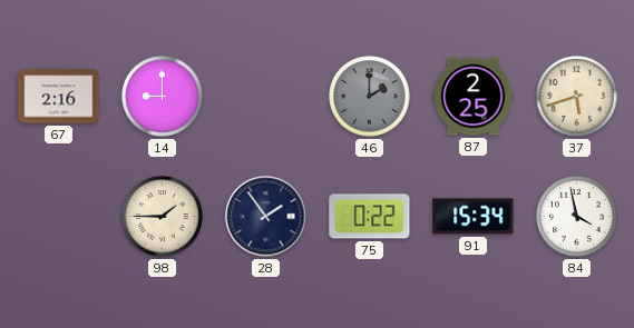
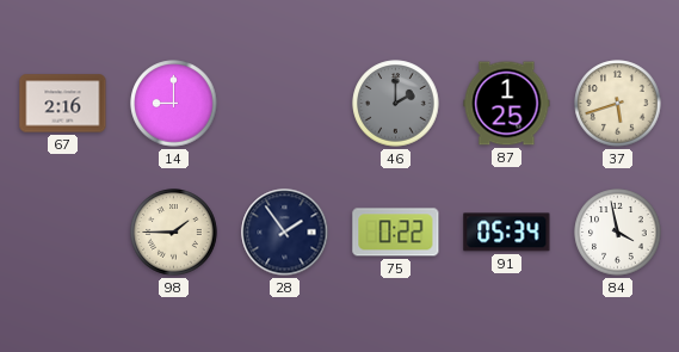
87: 2:25 -> 1:25 (507, 104)
91: 15:34 -> 05:34 (507, 233)
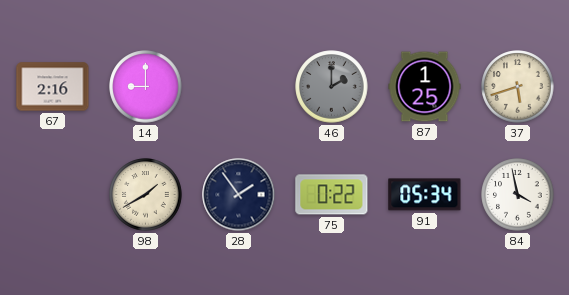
98: 1:45 -> 1:40 (146, 195)
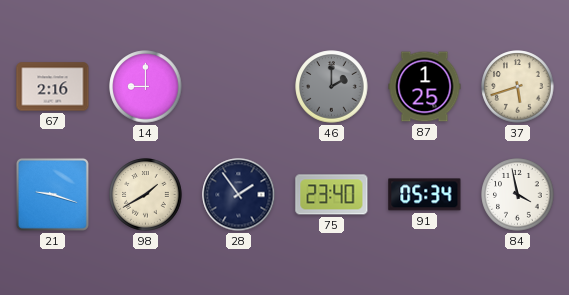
21: none -> 9:18 (52, 194)
75: 0:22 -> 23:40 (332, 195)
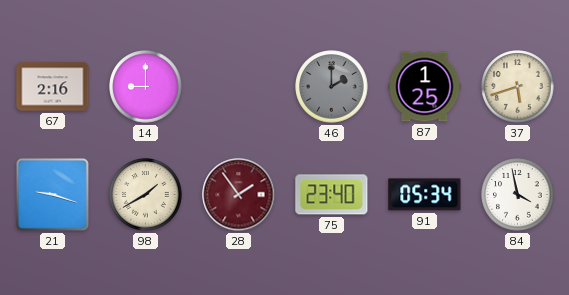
28 dial: navy -> burgundy (239, 195)
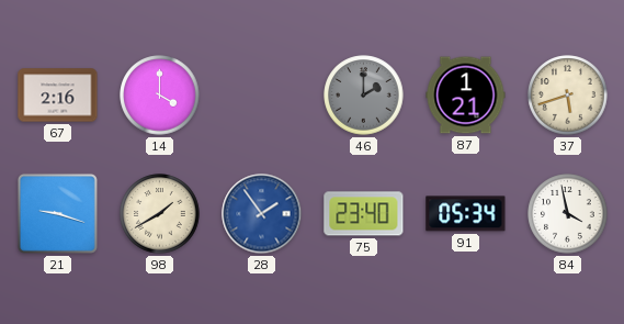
14: 9:00 -> 4:00 (160, 96)
87: 1:25 -> 1:21 (466, 96)
28 dial: burgundy -> blue (262, 214)
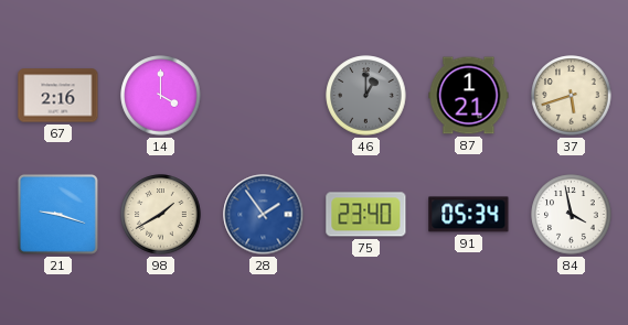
46: 2:00 -> 1:00 (366, 96)
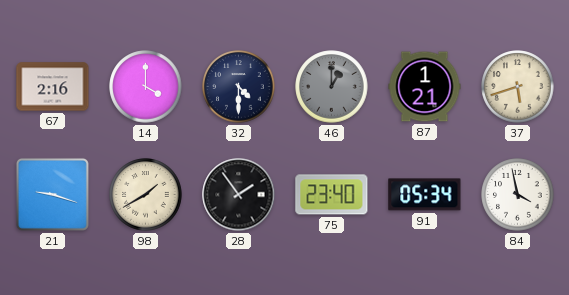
32: none -> 4:30 (239, 87)
28 dial: blue -> black (239, 195)
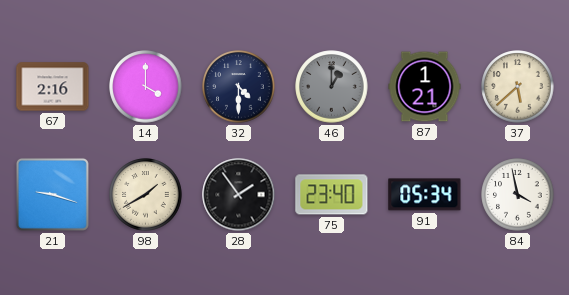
37: 5:42 -> 5:38 (518, 87)
